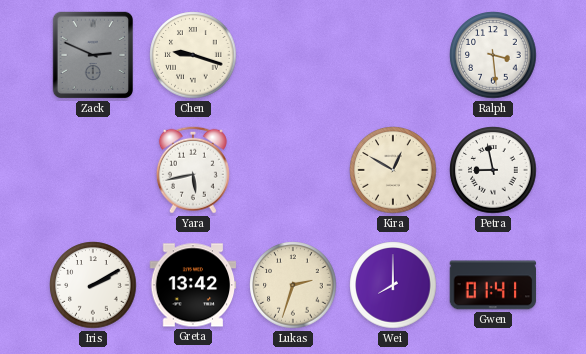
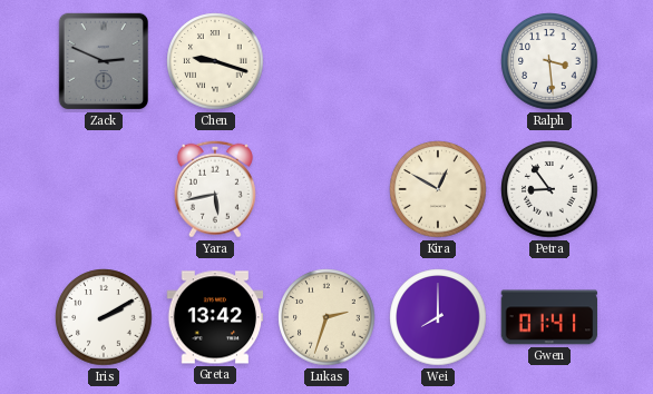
Petra: 8:58 -> 8:54 (549, 189)
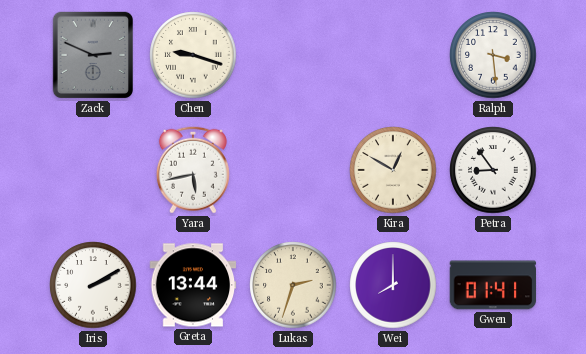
Greta: 13:42 -> 13:44 (193, 285)
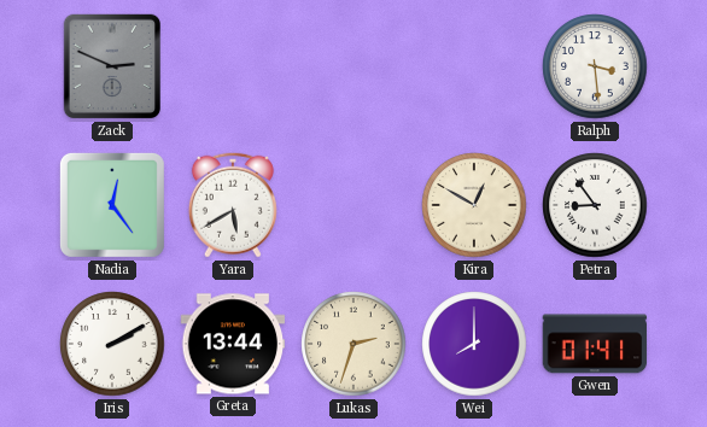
Chen: 9:18 -> none (193, 55)
Nadia: none -> 12:24 (112, 205)
Yara: 5:43 -> 5:40 (233, 205)
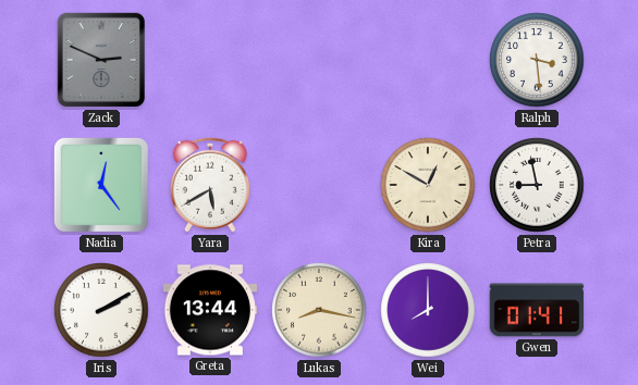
Petra: 8:54 -> 8:58 (537, 185)
Lukas: 2:33 -> 8:17 (319, 310)
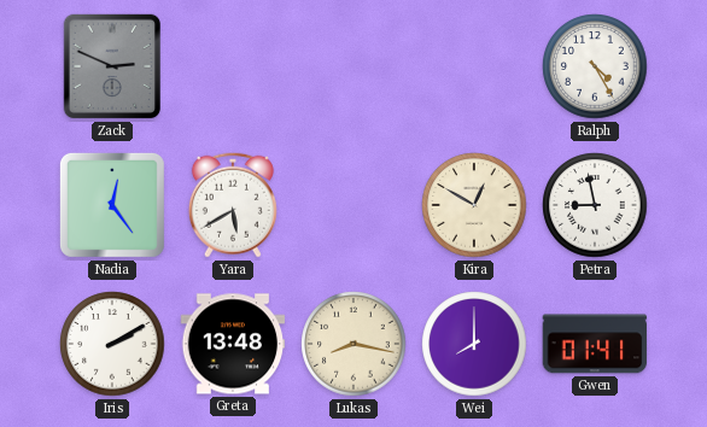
Ralph: 3:29 -> 4:25 (595, 66)
Greta: 13:44 -> 13:48 (233, 344)
